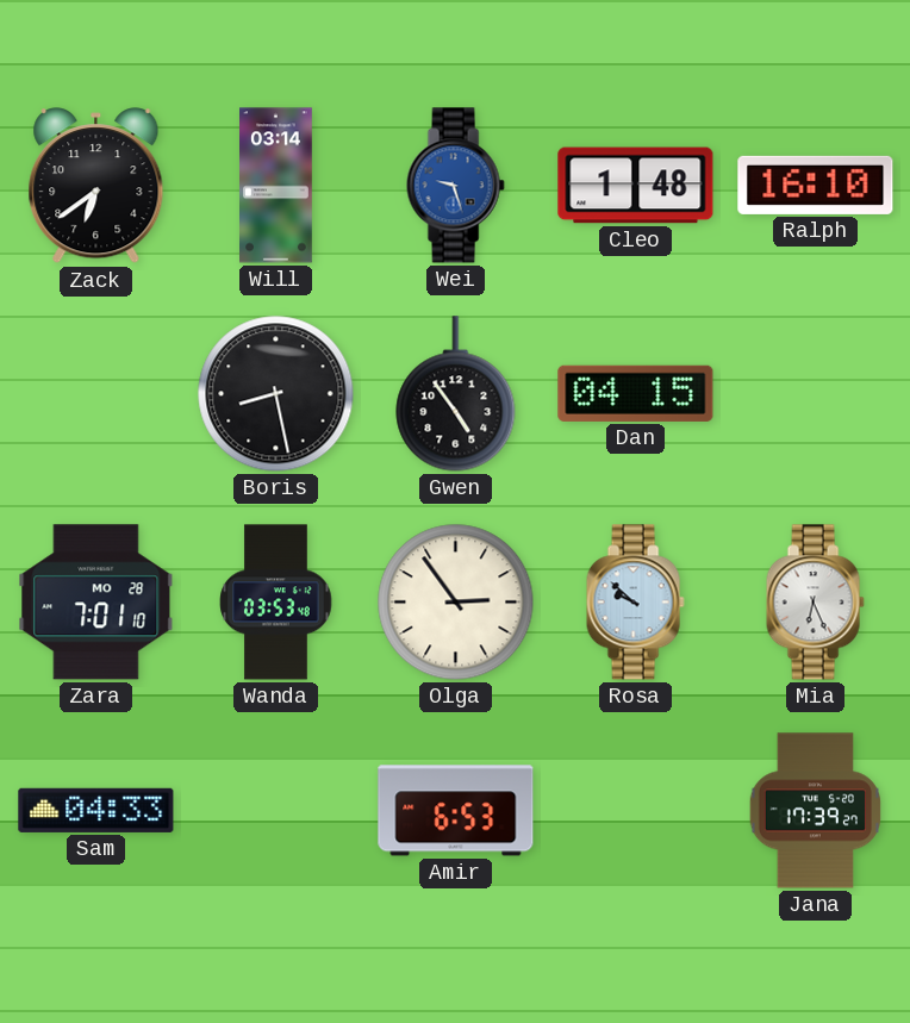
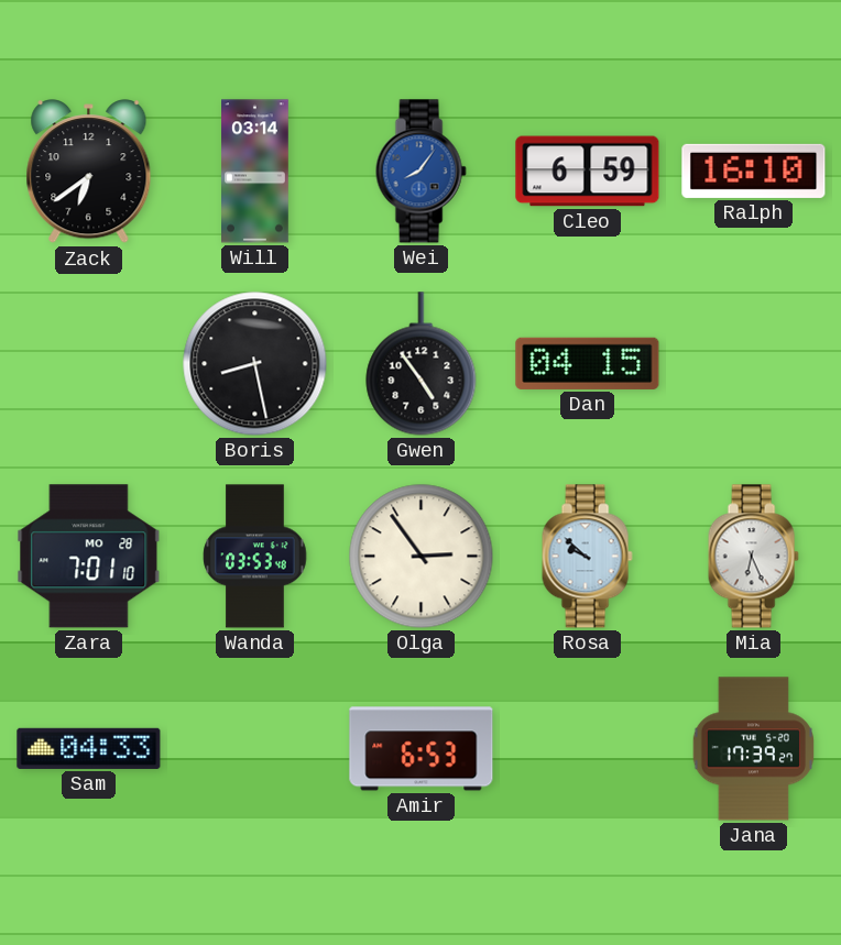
Wei: 9:27 -> 8:06 (420, 172)
Cleo: 1:48 -> 6:59 (588, 172)
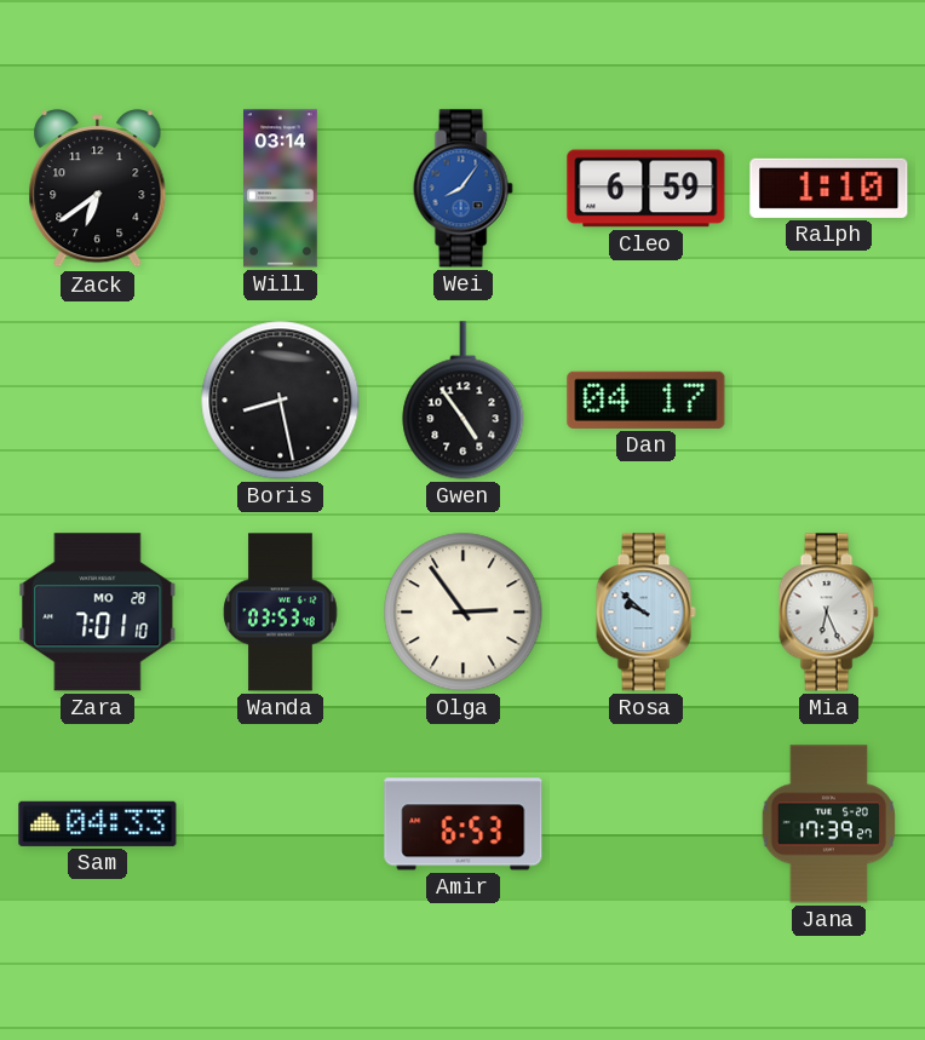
Ralph: 16:10 -> 1:10 (829, 188)
Dan: 04:15 -> 04:17 (647, 400)
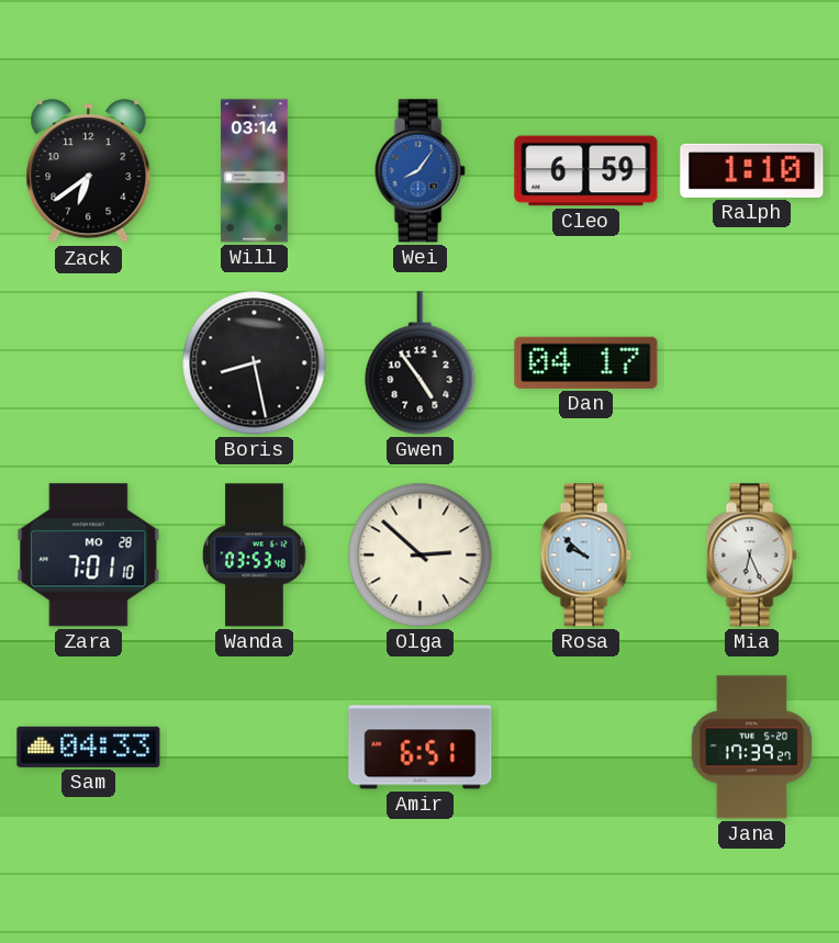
Olga: 2:54 -> 2:52 (421, 555)
Amir: 6:53 -> 6:51 (421, 748)
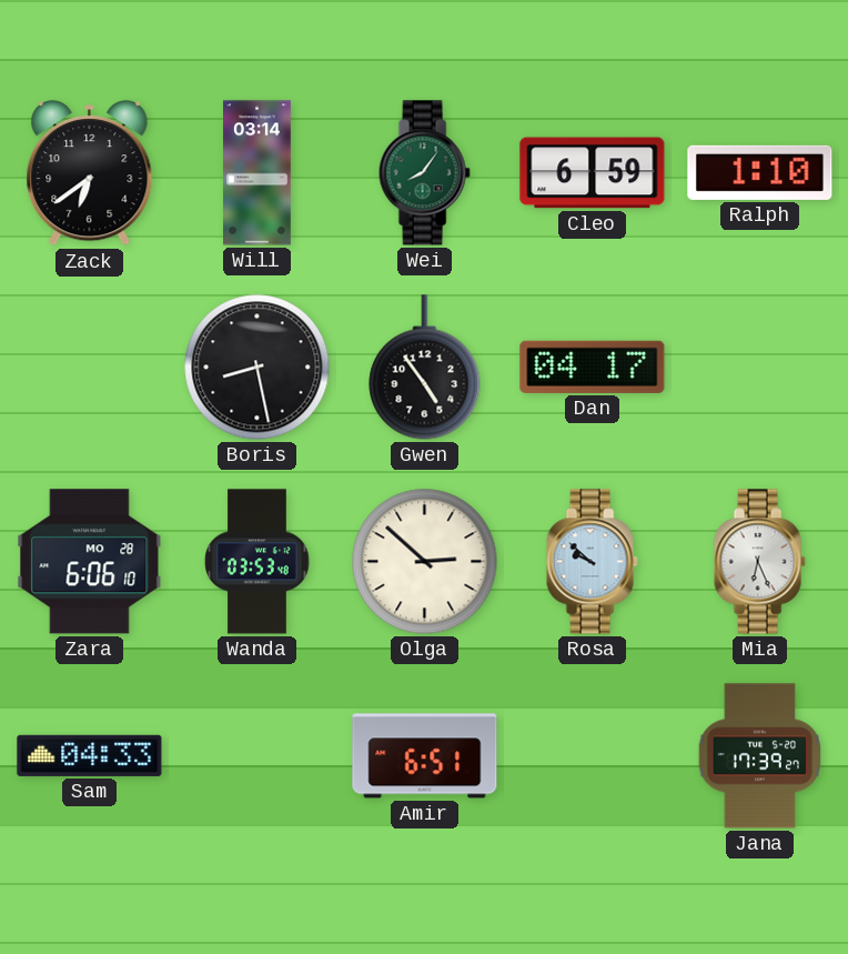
Wei dial: blue -> green (424, 173)
Zara: 7:01 -> 6:06 (90, 562)
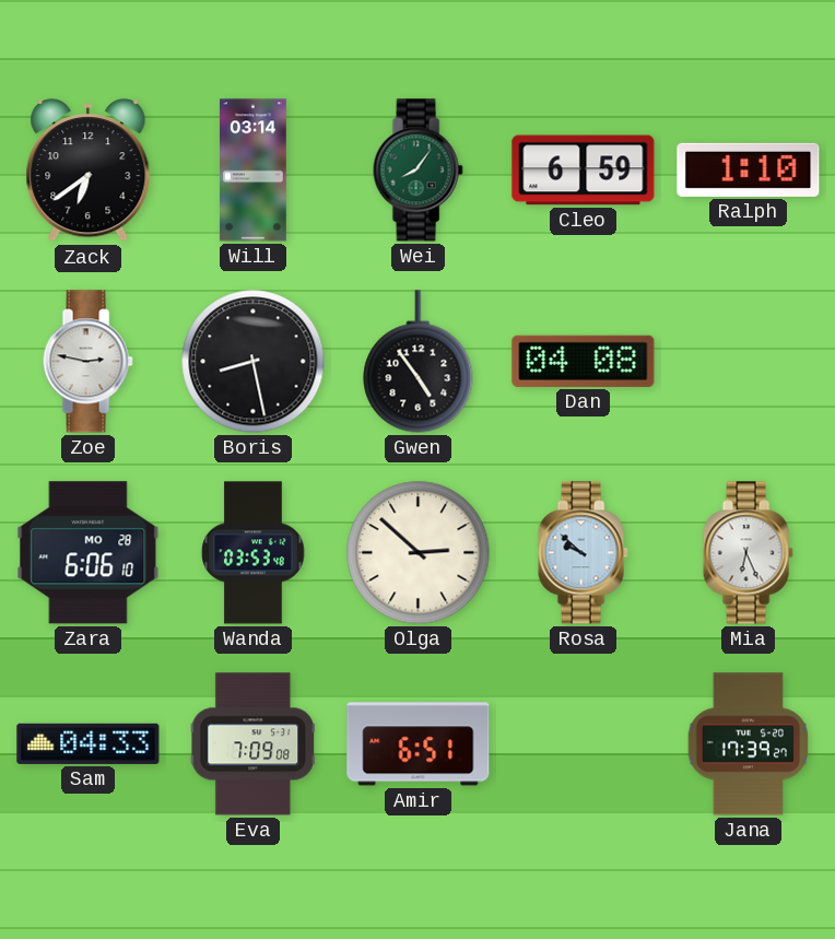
Zoe: none -> 2:47 (87, 362)
Dan: 04:17 -> 04:08 (584, 361)
Eva: none -> 7:09 (254, 744)
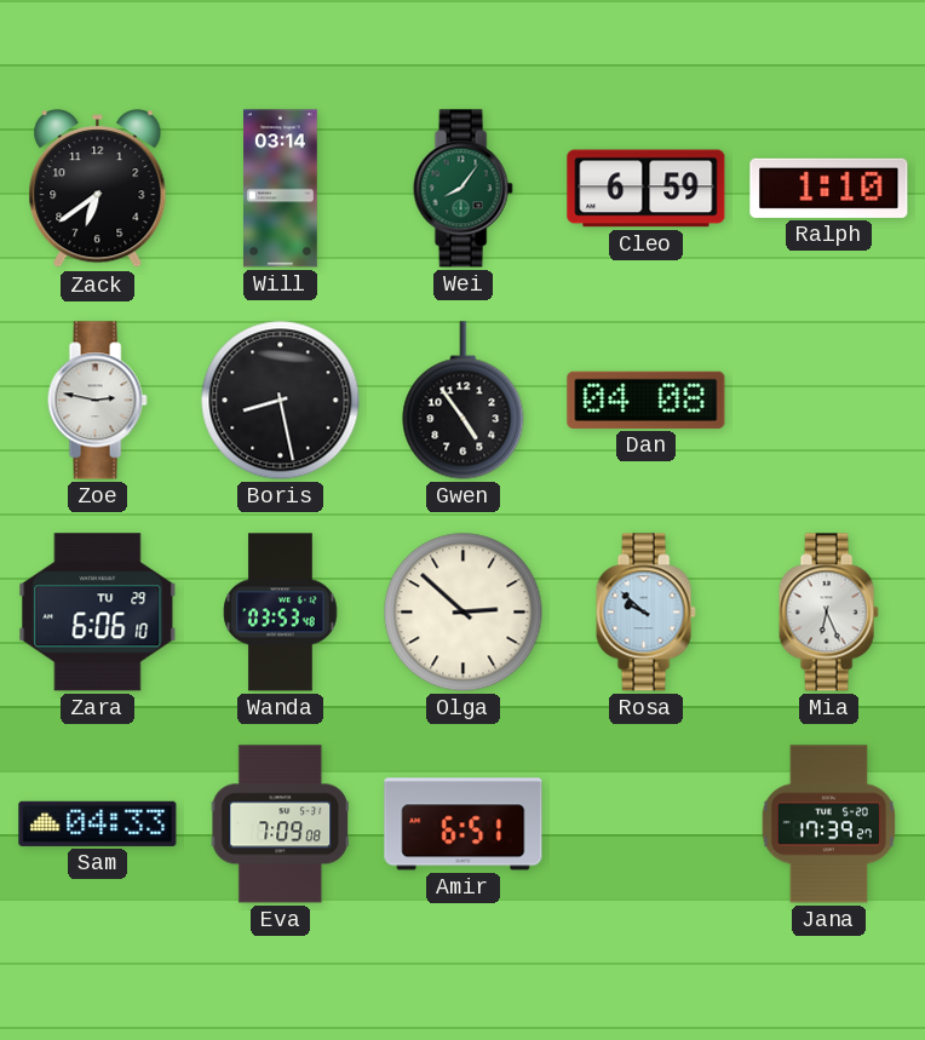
Zara date: MO 28 -> TU 29 (98, 613)
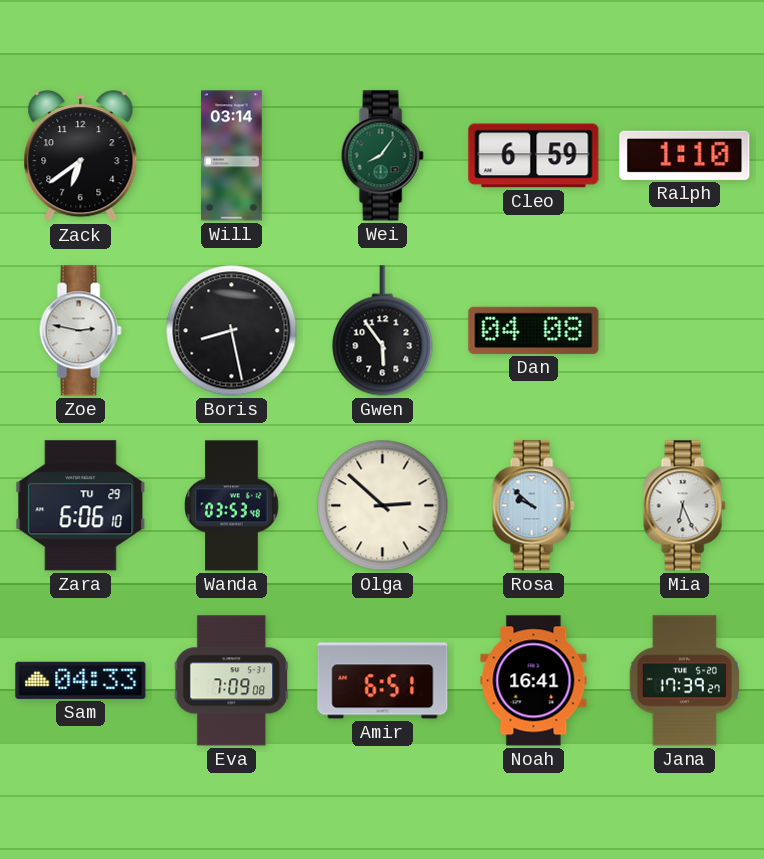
Gwen: 4:54 -> 5:54 (383, 331)
Noah: none -> 16:41 (534, 681)
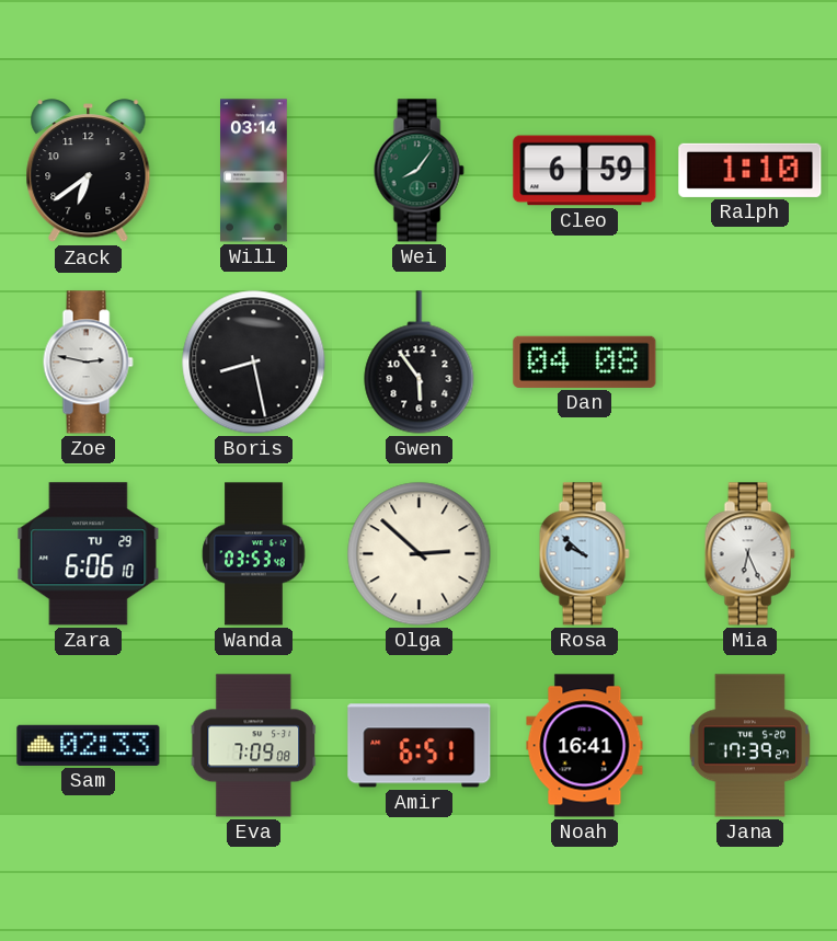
Sam: 04:33 -> 02:33 (89, 745)
